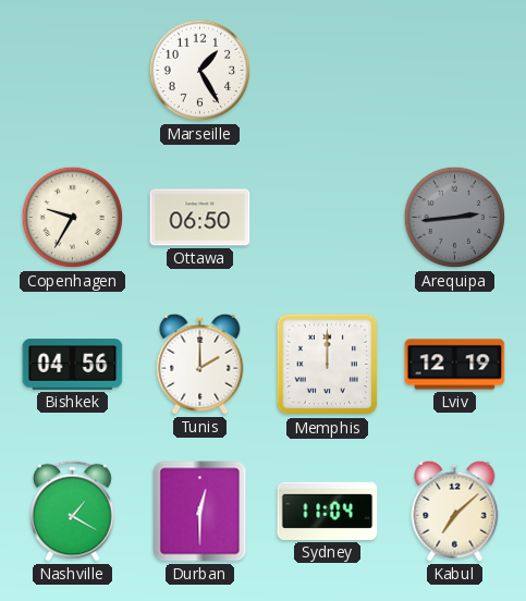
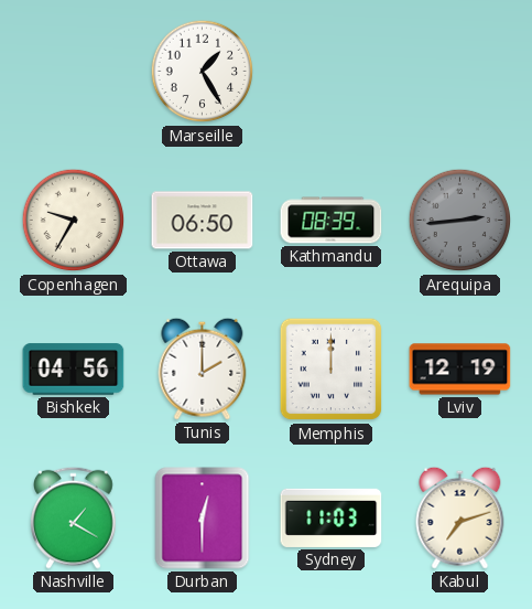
Kathmandu: none -> 08:39 (332, 221)
Sydney: 11:04 -> 11:03 (332, 517)
Kabul: 7:08 -> 7:12 (460, 517)
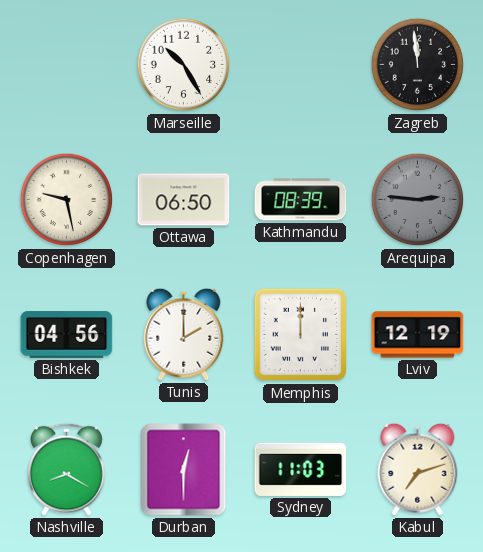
Marseille: 1:25 -> 10:25 (184, 65)
Zagreb: none -> 11:59 (418, 65)
Copenhagen: 9:35 -> 9:28 (67, 200)
Arequipa: 2:44 -> 2:46 (418, 200)
Nashville: 1:20 -> 8:20 (67, 469)
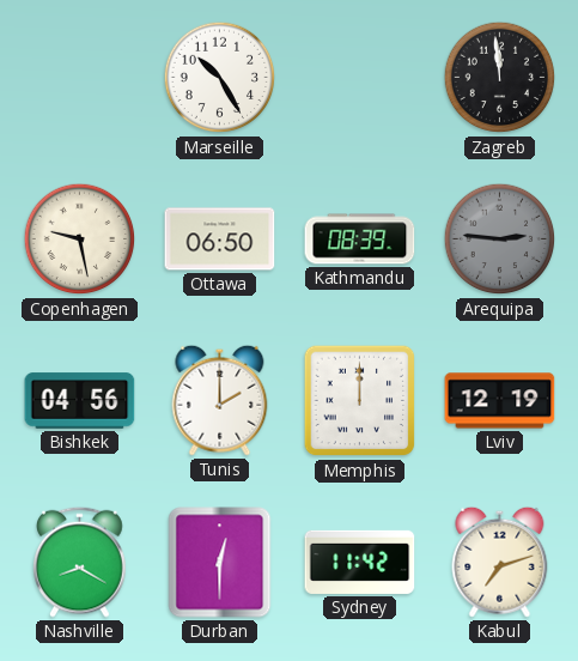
Sydney: 11:03 -> 11:42 (360, 562)
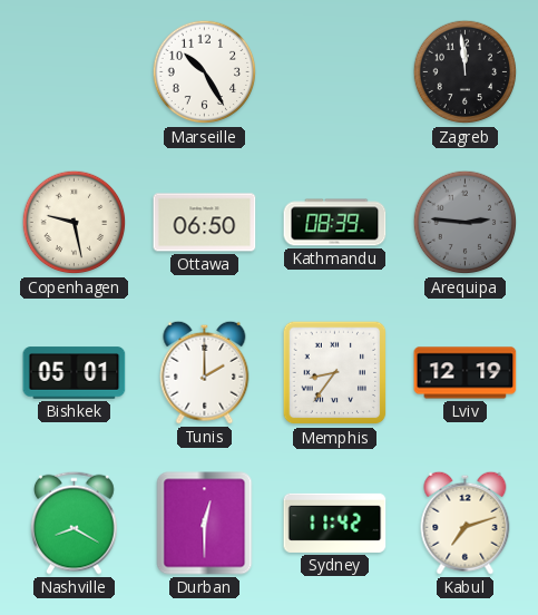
Bishkek: 04:56 -> 05:01 (75, 373)
Memphis: 12:00 -> 8:36 (335, 373)
